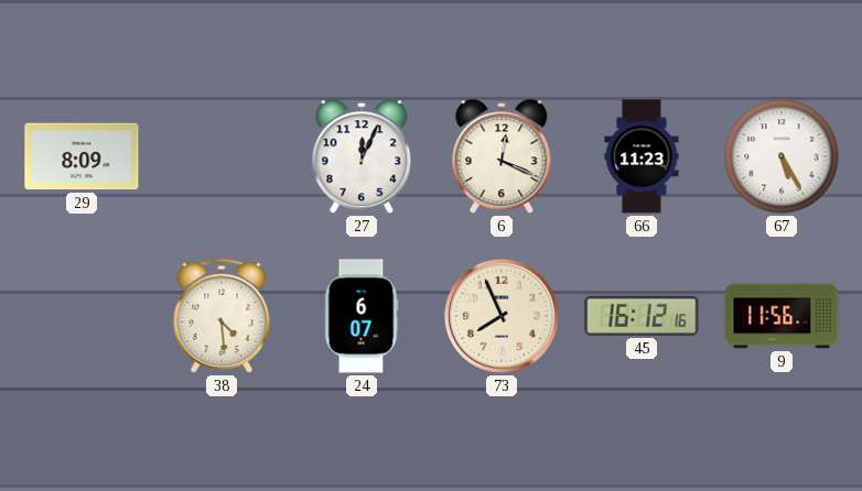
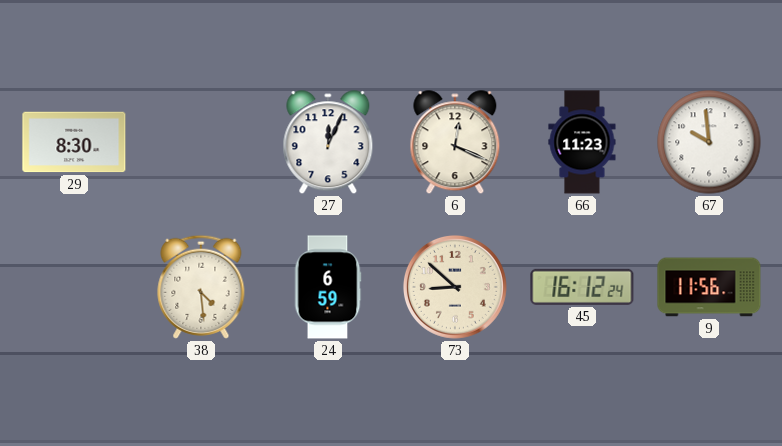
29: 8:09 -> 8:30 (74, 142)
67: 5:25 -> 9:59 (709, 142)
24: 6:07 -> 6:59 (328, 287)
73: 7:56 -> 8:52 (455, 287)
45: 16:12:16 -> 16:12:24 (582, 287)
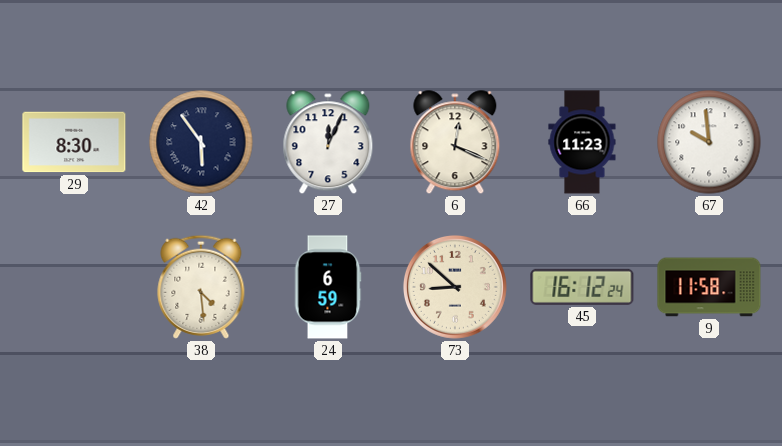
42: none -> 5:54 (201, 142)
9: 11:56 -> 11:58 (709, 287)
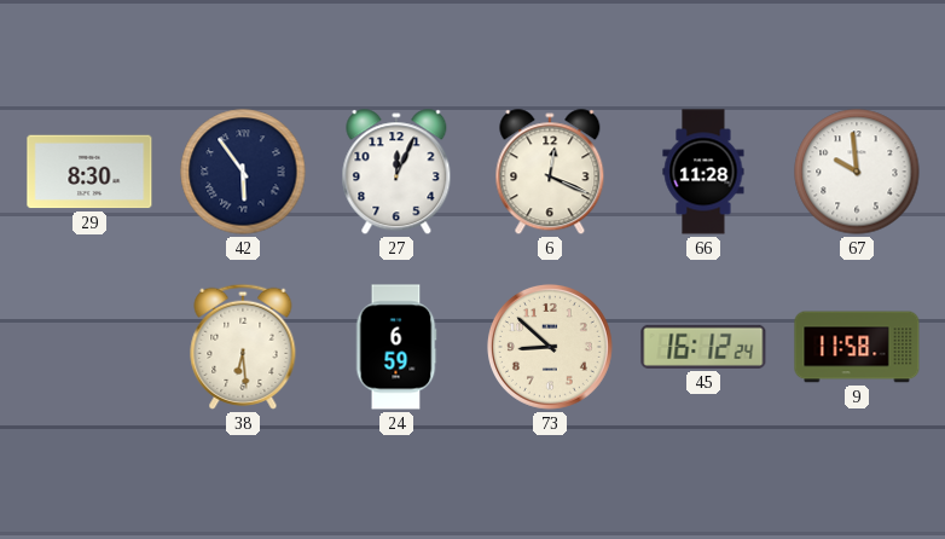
66: 11:23 -> 11:28 (703, 172)
38: 4:29 -> 6:29 (243, 347)
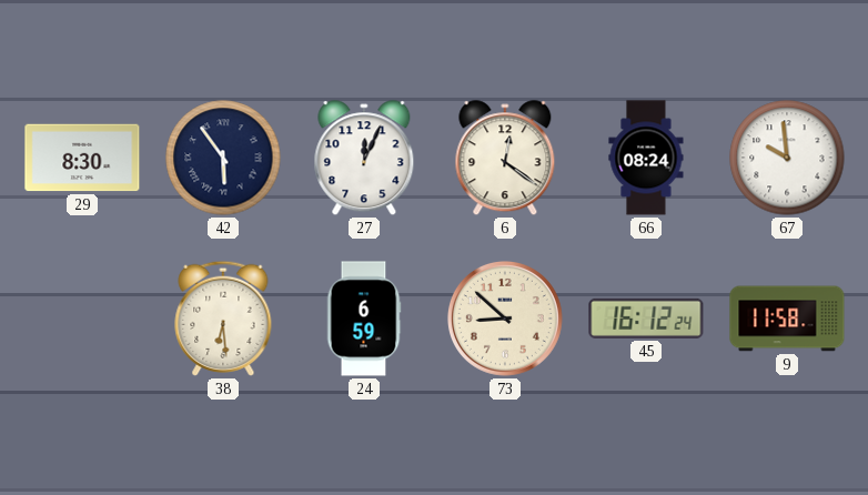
6: 12:19 -> 12:21 (505, 159)
66: 11:28 -> 08:24 (646, 158)
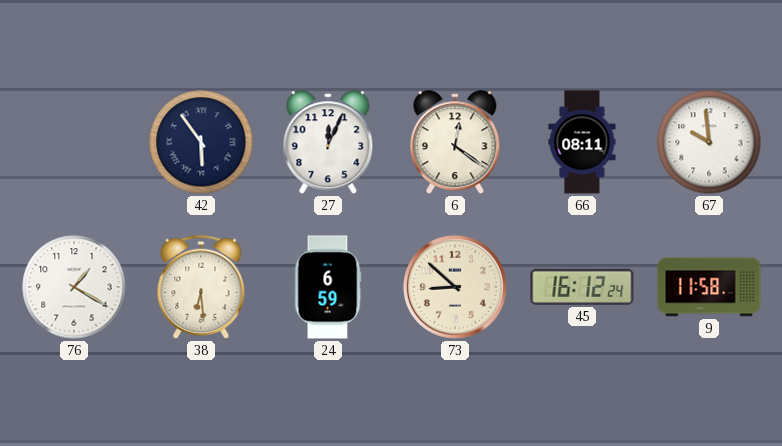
29: 8:30 -> none (82, 158)
66: 08:24 -> 08:11 (582, 142)
76: none -> 1:20 (74, 287)
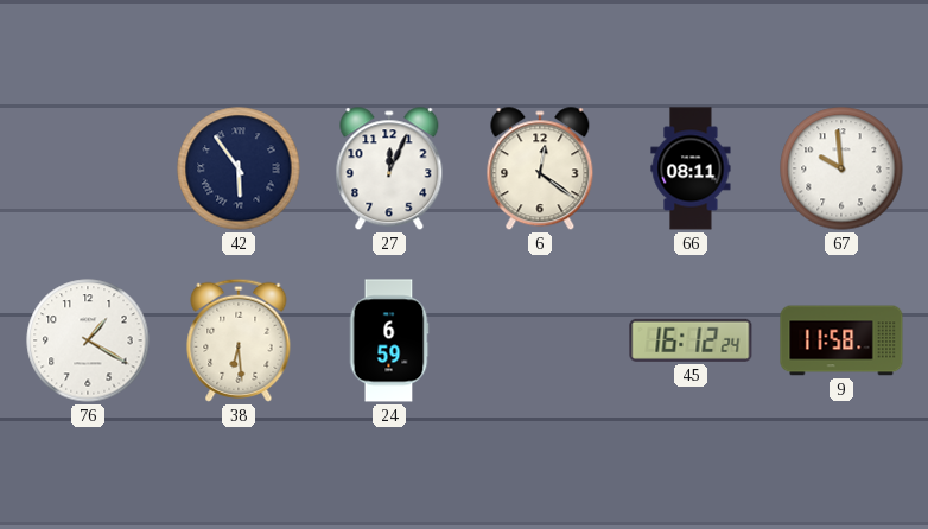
73: 8:52 -> none (455, 287)
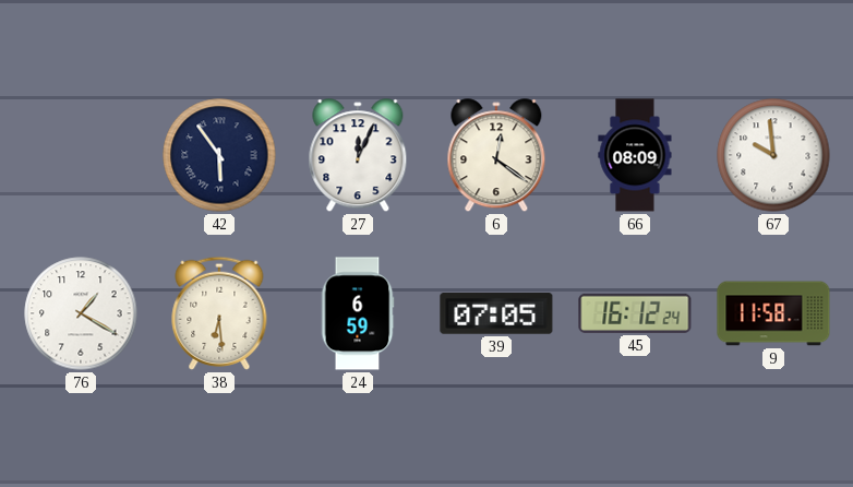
66: 08:11 -> 08:09 (635, 155)
39: none -> 07:05 (496, 313)
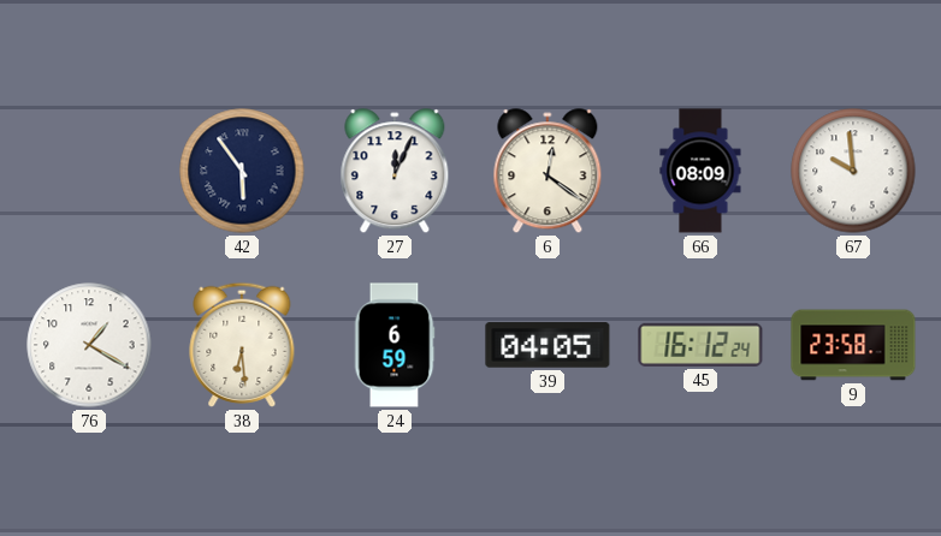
39: 07:05 -> 04:05 (548, 345)
9: 11:58 -> 23:58 (853, 345)
